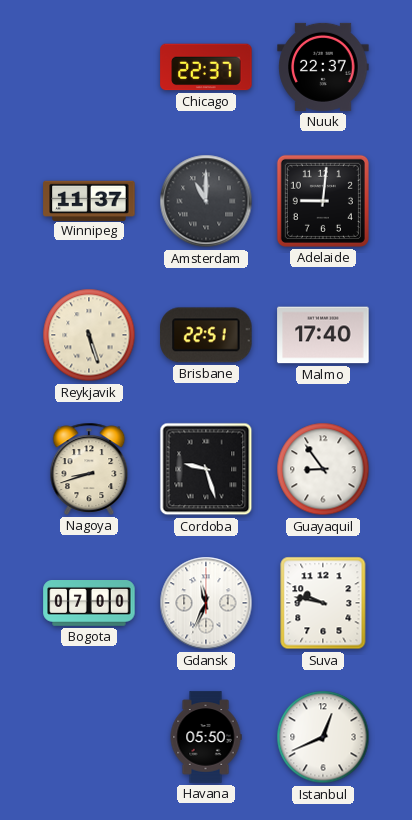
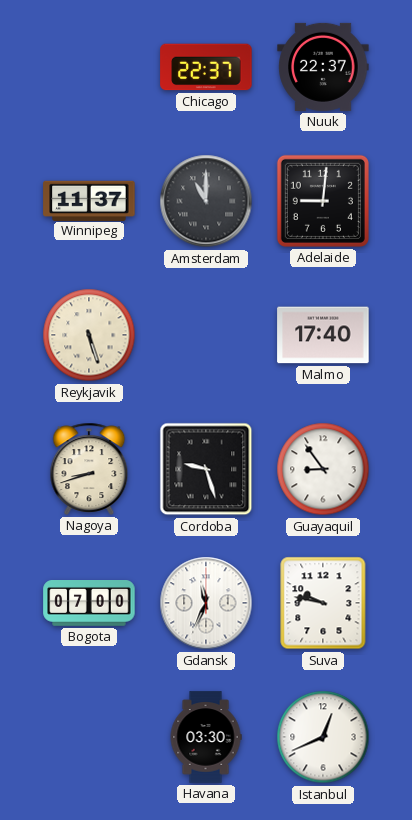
Brisbane: 22:51 -> none (206, 335)
Havana: 05:50 -> 03:30 (206, 737)
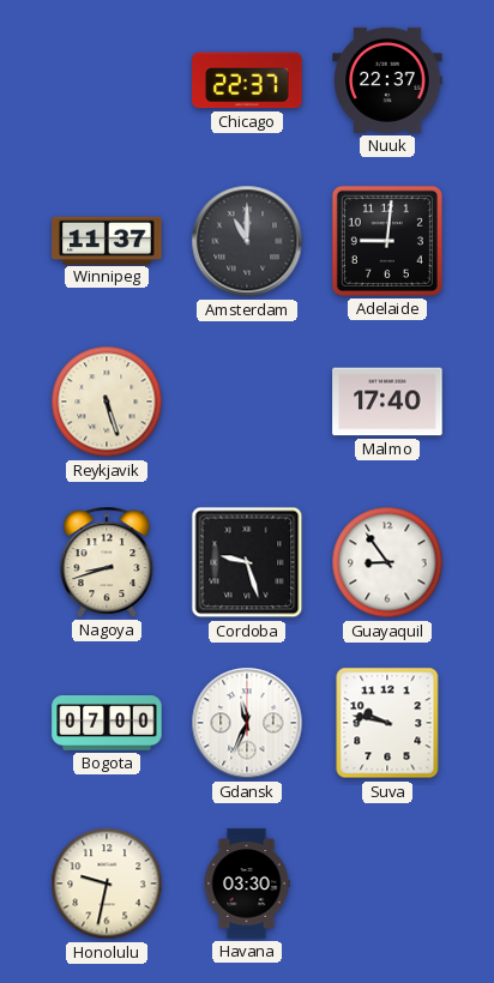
Honolulu: none -> 9:32 (107, 884)
Istanbul: 12:41 -> none (323, 737)
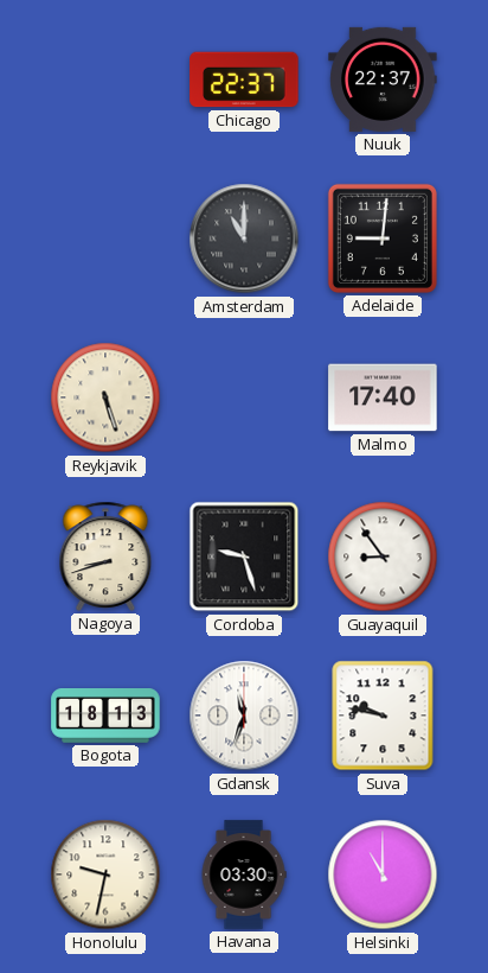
Winnipeg: 11:37 -> none (107, 240)
Bogota: 07:00 -> 18:13 (105, 717)
Gdansk: 11:34 -> 11:33 (244, 716)
Helsinki: none -> 11:00 (383, 875)
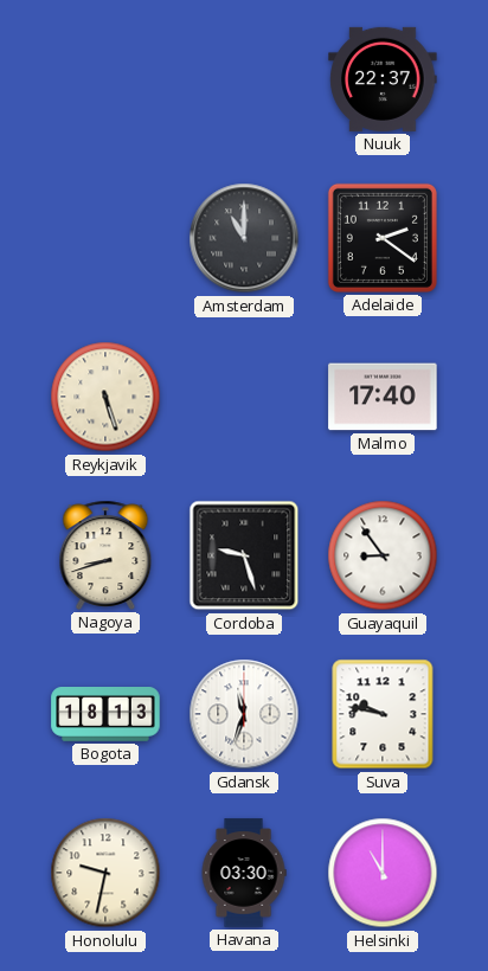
Chicago: 22:37 -> none (244, 80)
Adelaide: 9:01 -> 2:21 (383, 238)
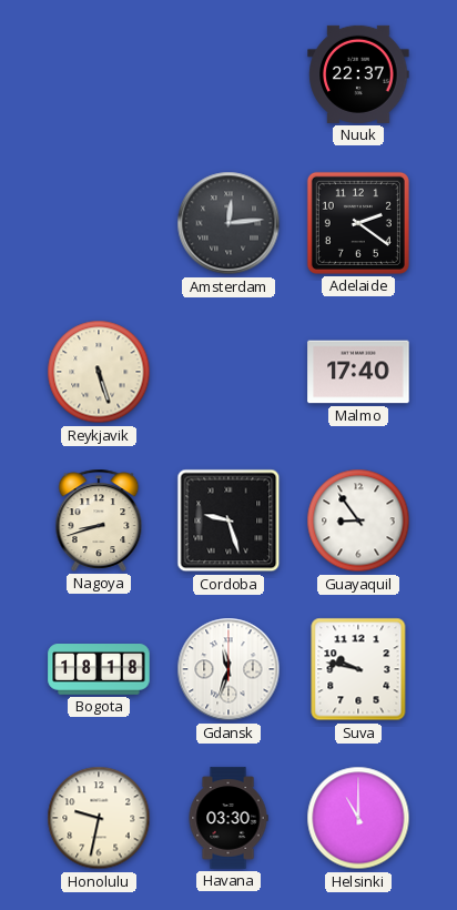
Amsterdam: 11:00 -> 12:14 (228, 223)
Bogota: 18:13 -> 18:18 (99, 670)
